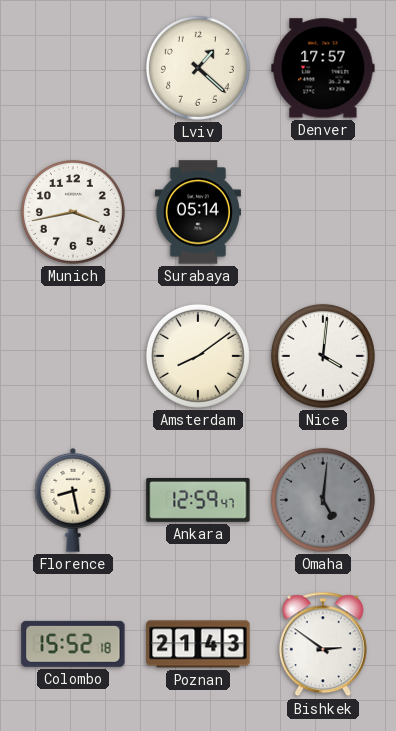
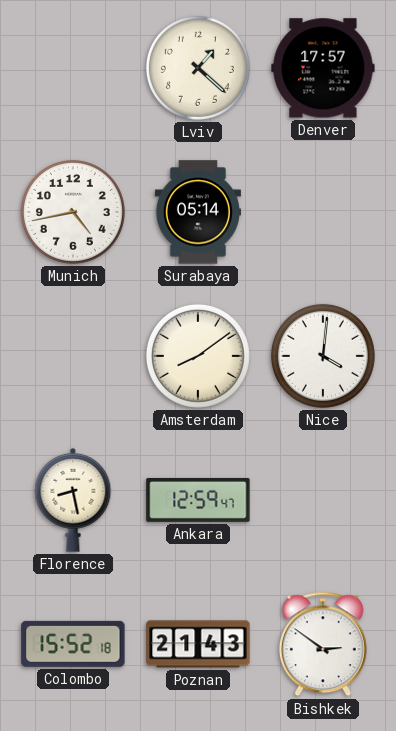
Munich: 3:43 -> 4:43 (73, 212)
Omaha: 5:01 -> none (323, 500)
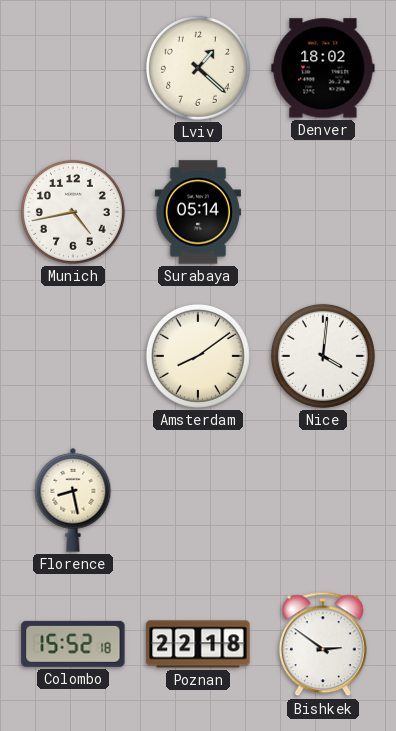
Denver: 17:57 -> 18:02 (323, 68)
Ankara: 12:59 -> none (198, 500)
Poznan: 21:43 -> 22:18 (198, 644)
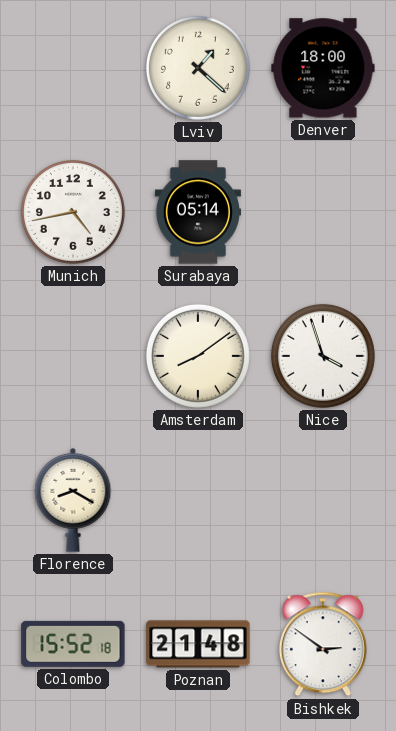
Denver: 18:02 -> 18:00 (323, 68)
Nice: 4:01 -> 3:57 (323, 356)
Florence: 8:28 -> 8:20 (73, 500)
Poznan: 22:18 -> 21:48 (198, 644)
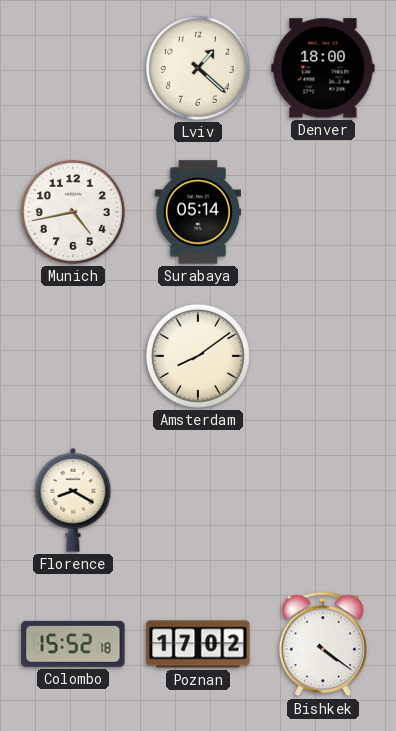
Nice: 3:57 -> none (323, 356)
Poznan: 21:48 -> 17:02 (198, 644)
Bishkek: 2:51 -> 4:21 (323, 644)
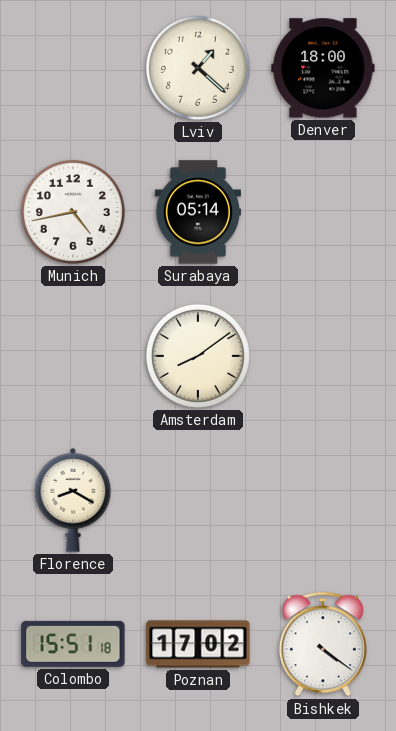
Colombo: 15:52 -> 15:51 (73, 644)
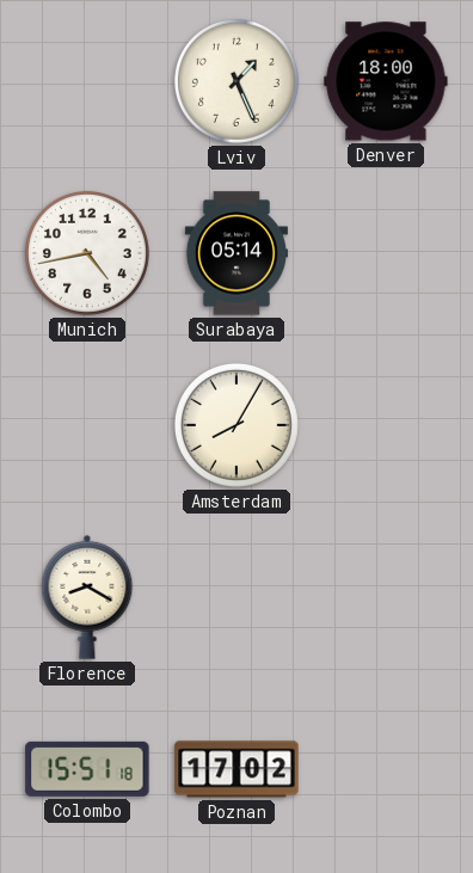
Lviv: 1:22 -> 1:26 (236, 81)
Amsterdam: 8:09 -> 8:05 (236, 425)
Bishkek: 4:21 -> none (323, 644)
